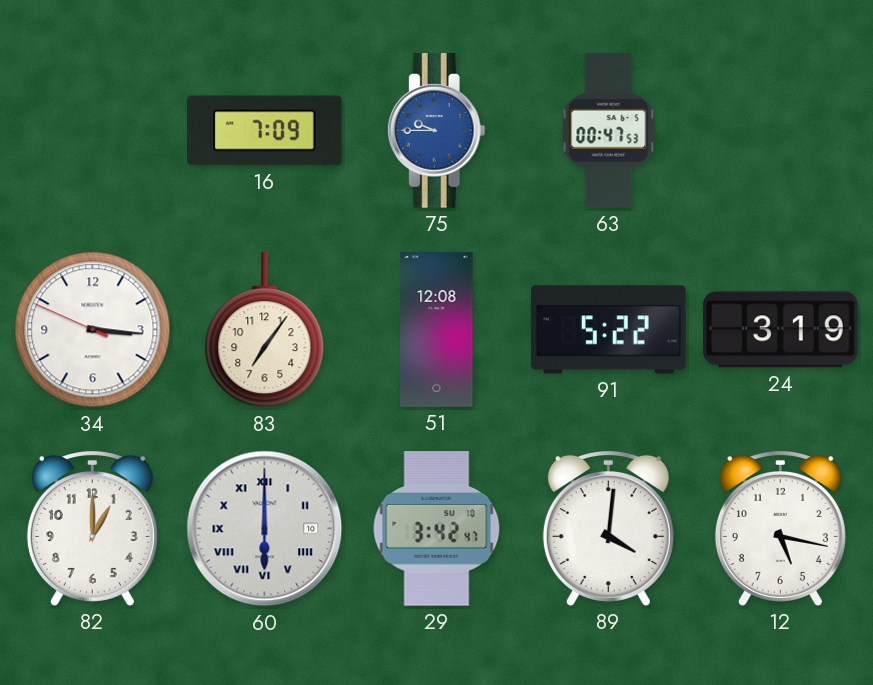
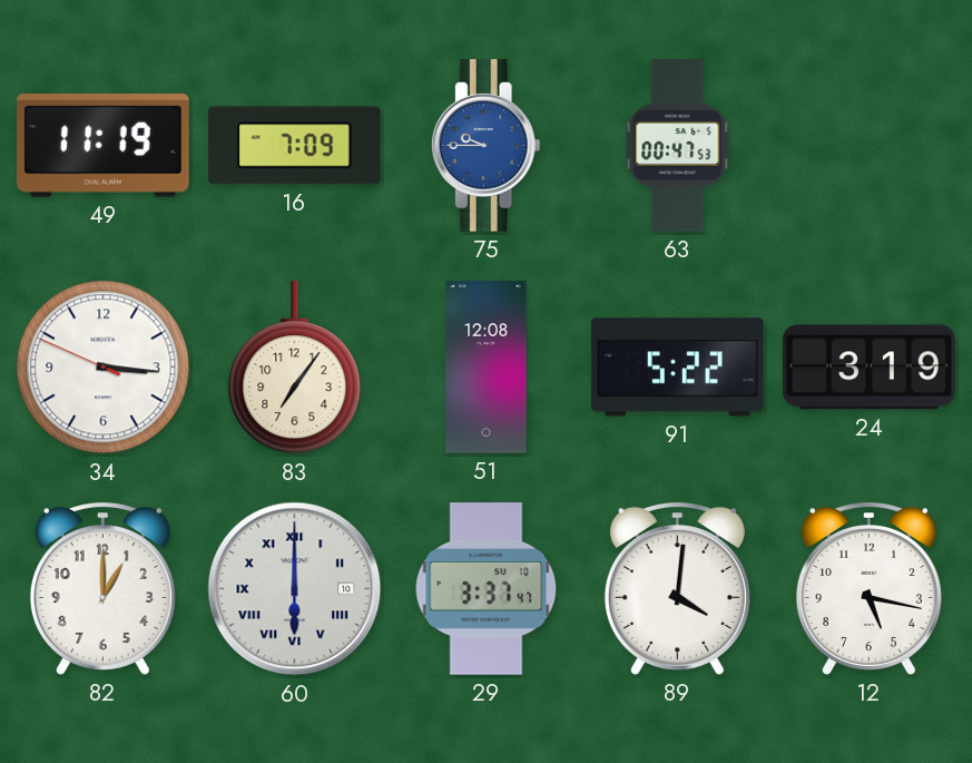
49: none -> 11:19 (104, 145)
29: 3:42 -> 3:37 (487, 589)
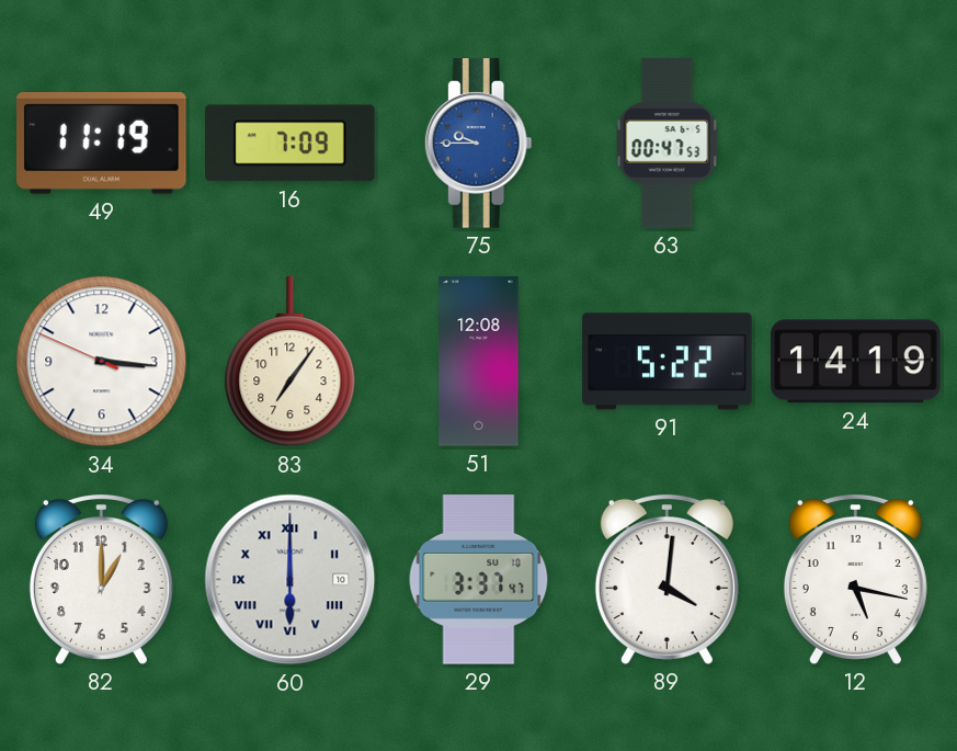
24: 3:19 -> 14:19 (856, 362)
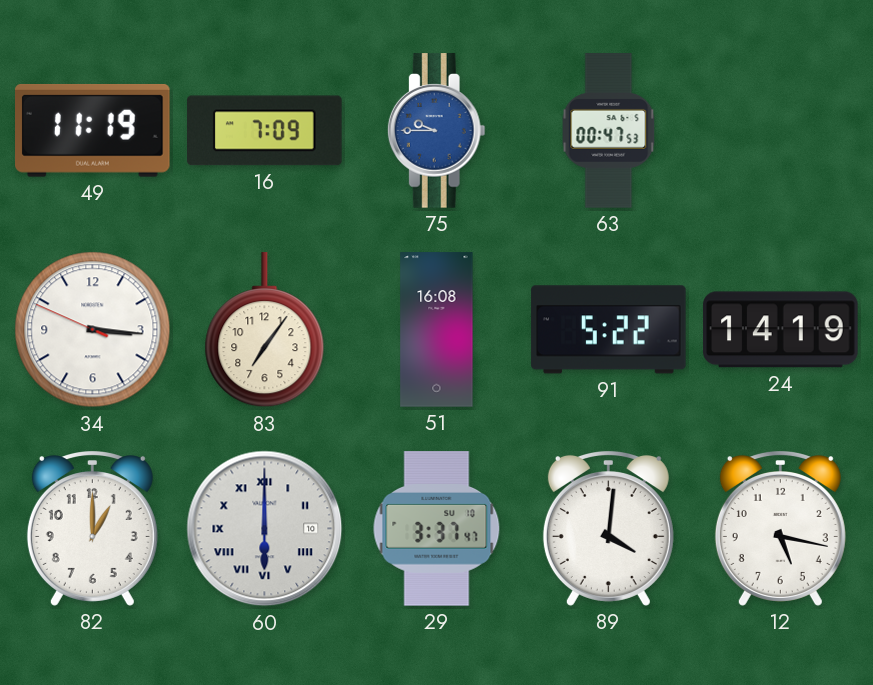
51: 12:08 -> 16:08 (437, 330)
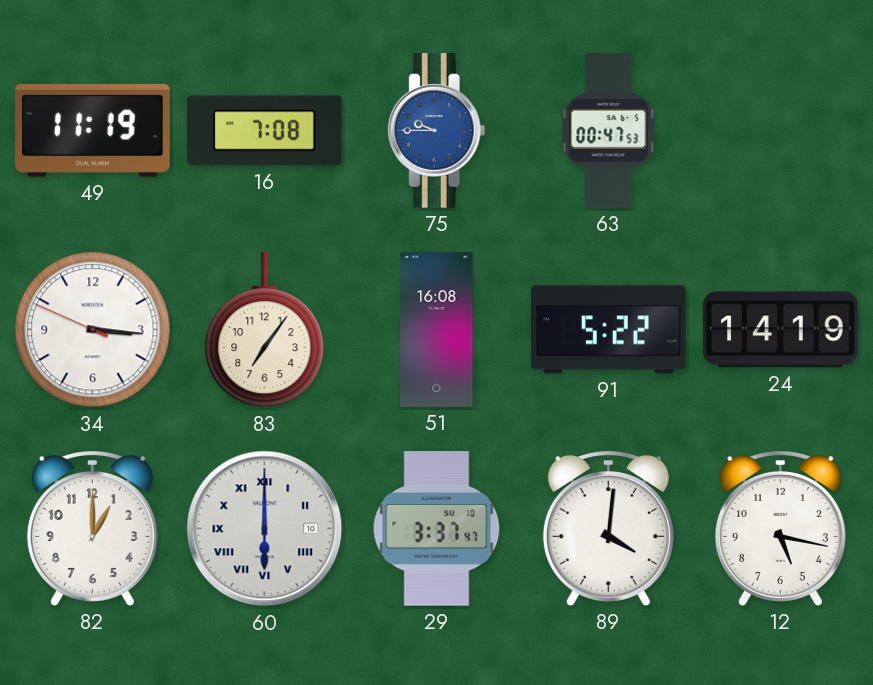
16: 7:09 -> 7:08 (265, 131)
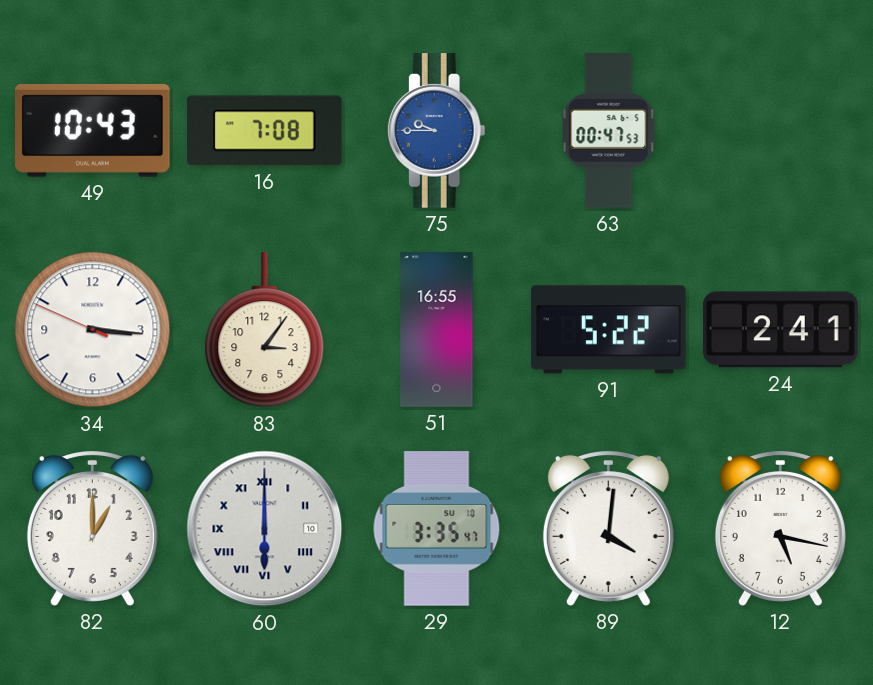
49: 11:19 -> 10:43 (93, 130)
83: 7:06 -> 3:06 (265, 330)
51: 16:08 -> 16:55 (437, 330)
24: 14:19 -> 2:41 (781, 330)
29: 3:37 -> 3:35 (437, 529)
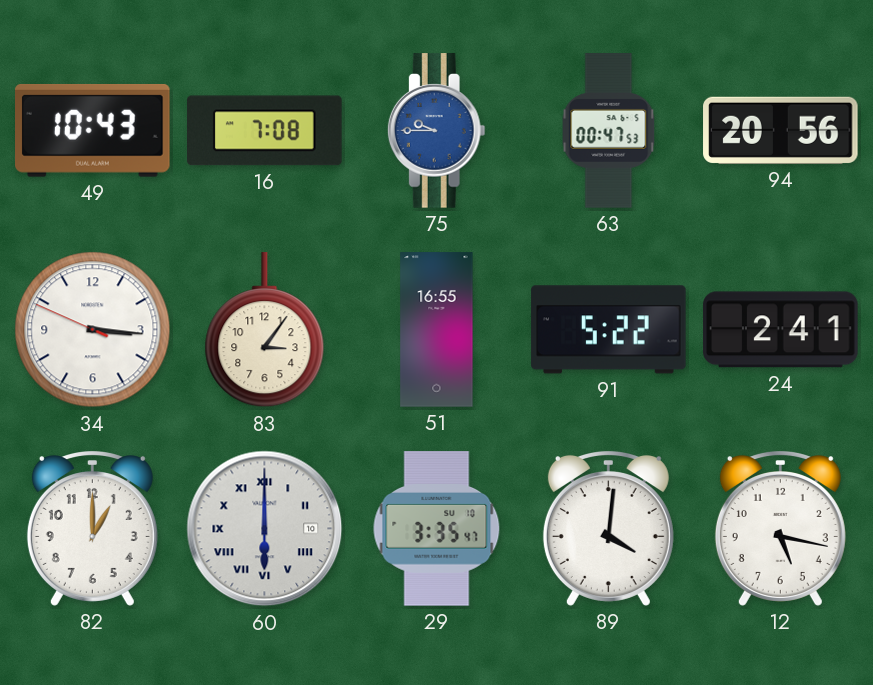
94: none -> 20:56 (781, 130)
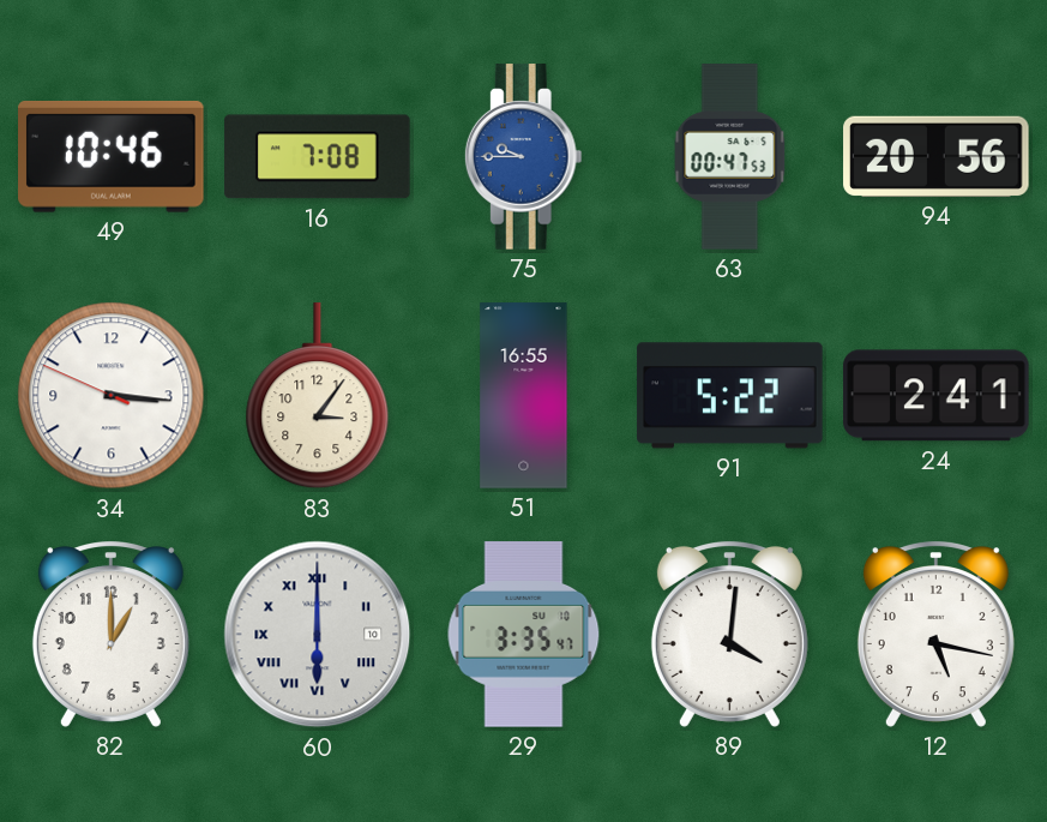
49: 10:43 -> 10:46 (112, 156)
